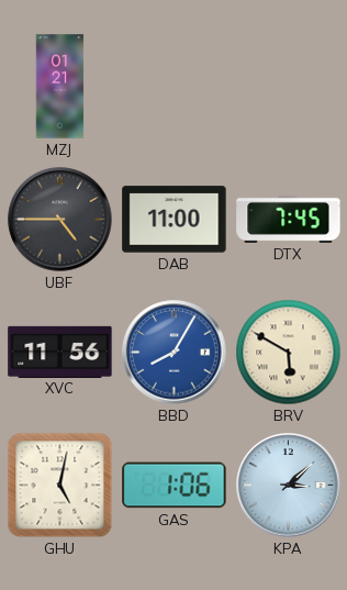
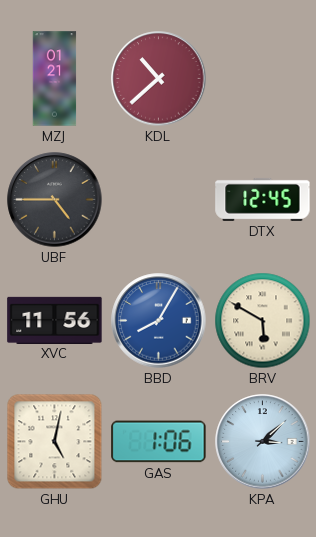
KDL: none -> 10:38 (159, 79)
DAB: 11:00 -> none (175, 220)
DTX: 7:45 -> 12:45 (263, 199)
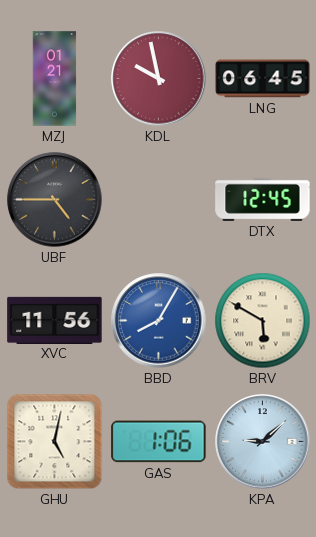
KDL: 10:38 -> 9:58 (159, 79)
LNG: none -> 06:45 (263, 79)
KPA: 3:08 -> 9:08 (263, 442)
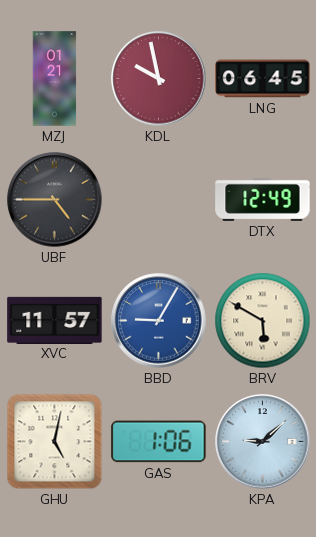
DTX: 12:45 -> 12:49 (263, 199)
XVC: 11:56 -> 11:57 (55, 320)
BBD: 8:05 -> 9:05 (159, 321)
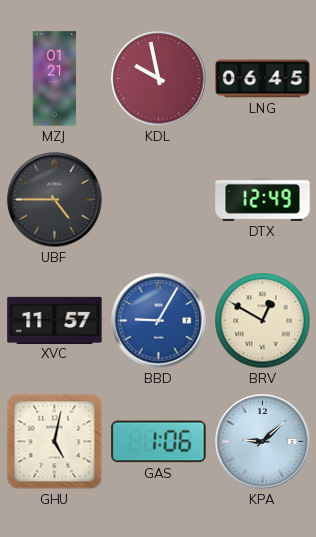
BRV: 5:50 -> 12:50 (263, 321)
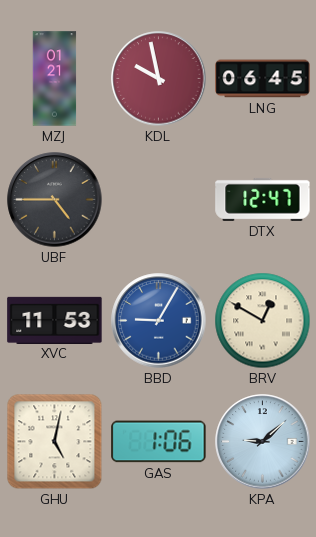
DTX: 12:49 -> 12:47 (263, 199)
XVC: 11:57 -> 11:53 (55, 320)
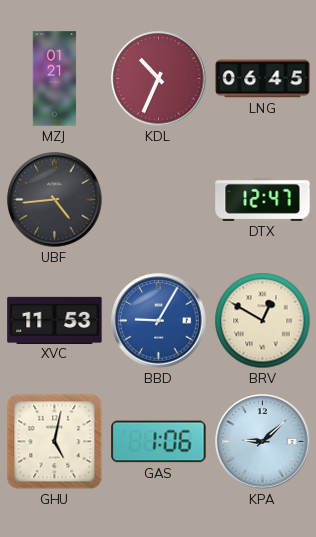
KDL: 9:58 -> 10:34 (159, 79)
UBF: 4:45 -> 4:44 (55, 200)
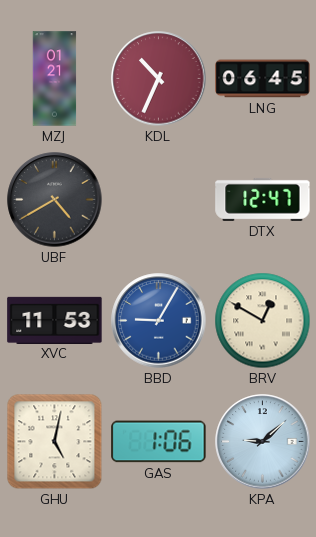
UBF: 4:44 -> 4:40 (55, 200)
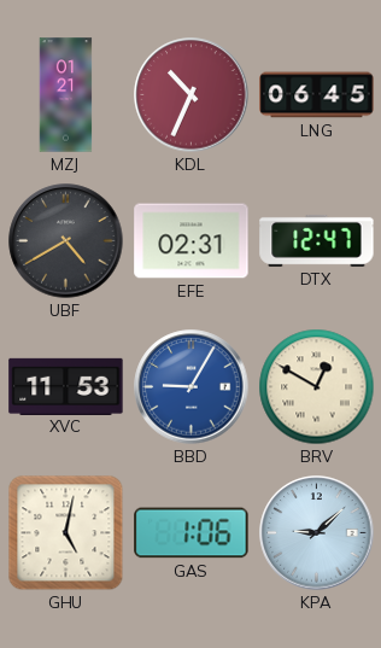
EFE: none -> 02:31 (192, 241)
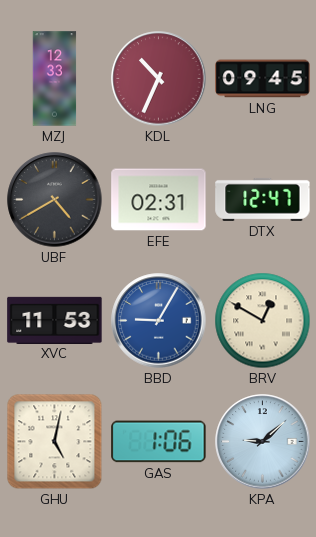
MZJ: 01:21 -> 12:33 (55, 79)
LNG: 06:45 -> 09:45 (263, 79)
